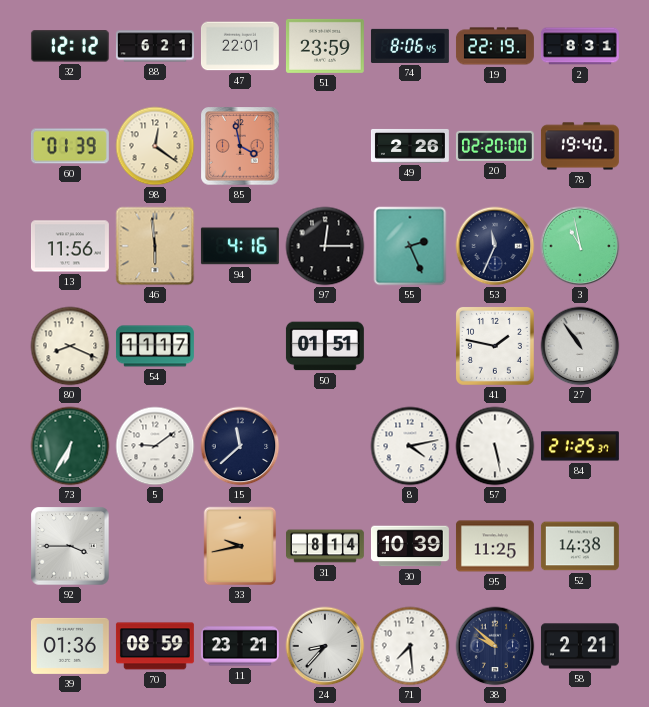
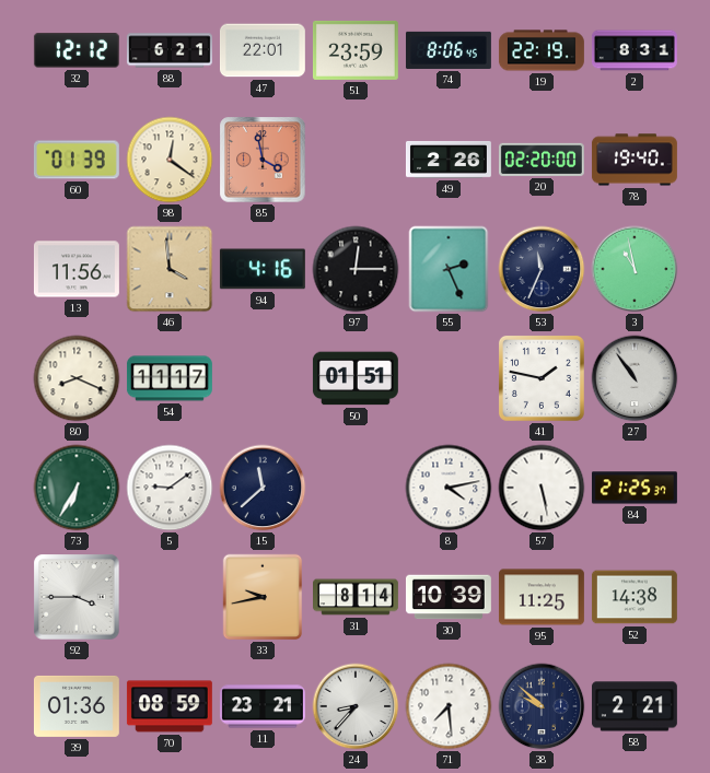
46: 5:59 -> 3:59 (170, 269)
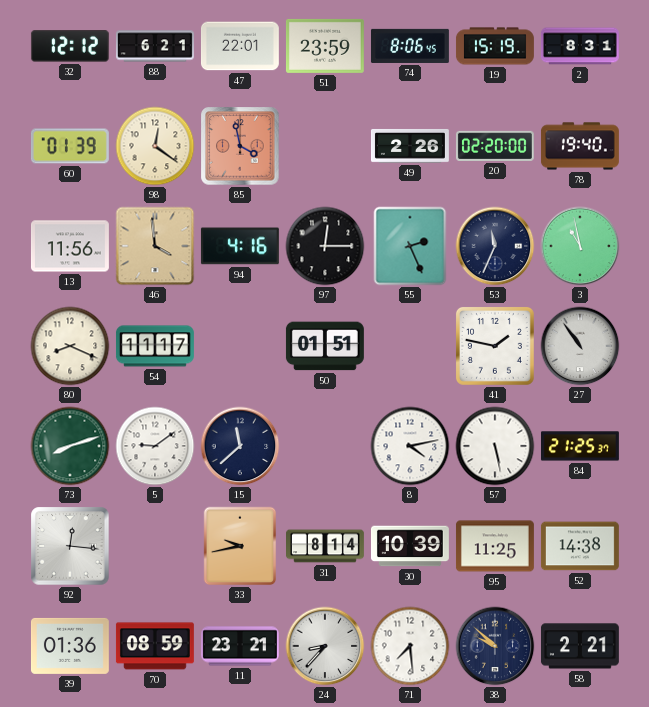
19: 22:19 -> 15:19 (495, 46)
73: 6:35 -> 8:12 (70, 446)
92: 3:45 -> 12:16 (70, 546)
